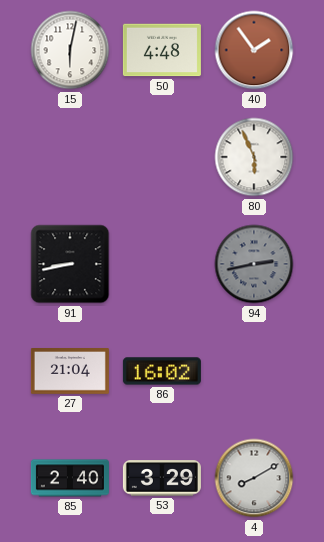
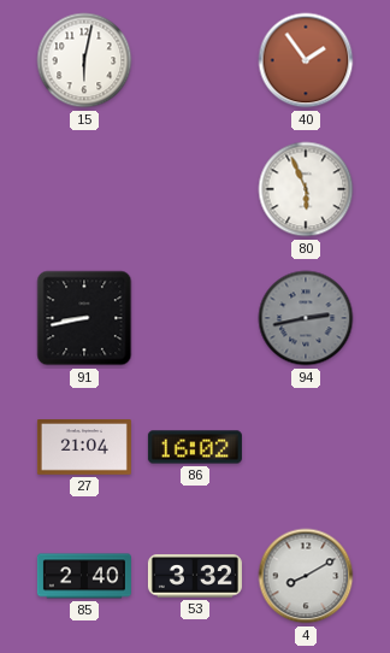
50: 4:48 -> none (162, 50)
53: 3:29 -> 3:32 (195, 576)
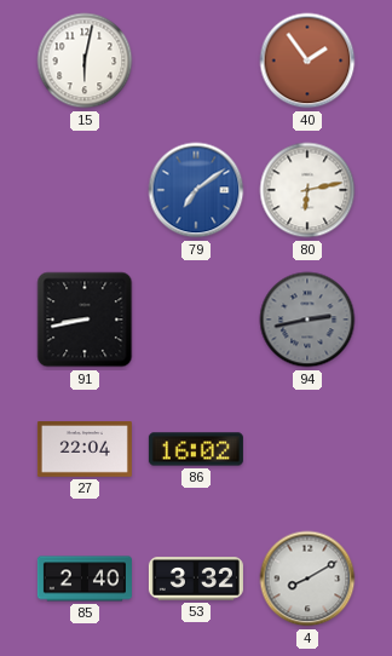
79: none -> 7:09 (196, 190)
80: 5:56 -> 6:13 (307, 190)
27: 21:04 -> 22:04 (85, 450)
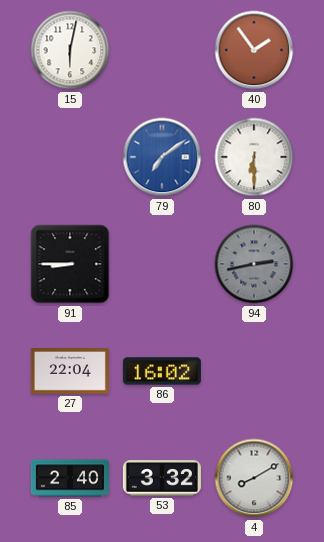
80: 6:13 -> 6:30 (254, 157)
91: 8:43 -> 8:45 (70, 264)
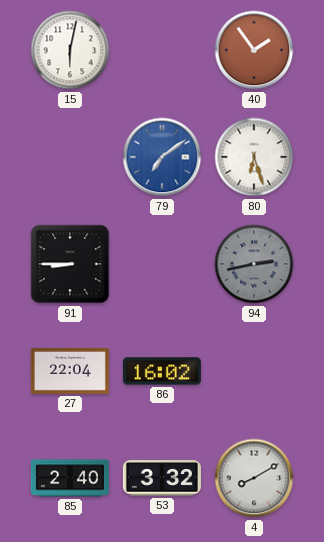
80: 6:30 -> 6:27 (254, 157)
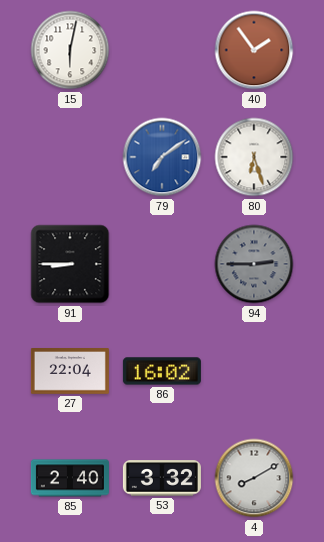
94: 2:43 -> 2:45 (254, 264)
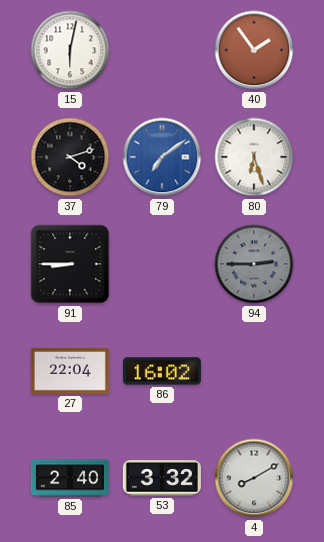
37: none -> 4:12 (70, 157)
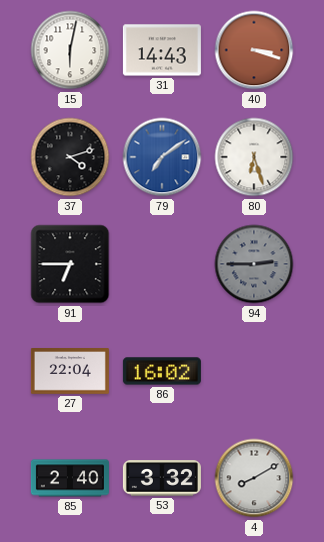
31: none -> 14:43 (162, 50)
40: 1:54 -> 3:18 (254, 50)
91: 8:45 -> 6:45 (70, 264)
